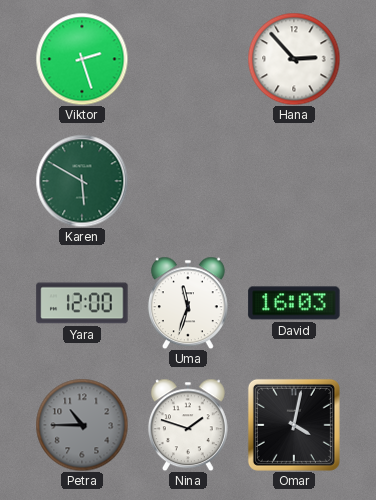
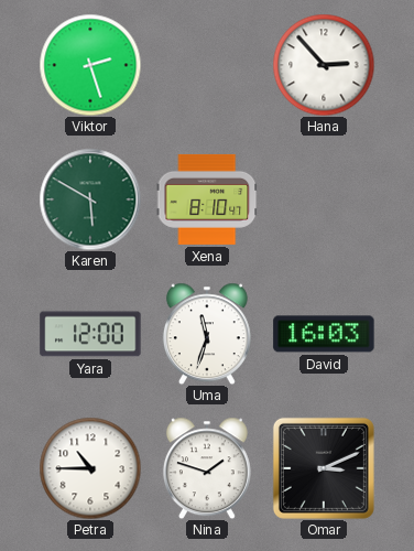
Xena: none -> 8:10 (207, 199)
Petra dial: grey -> white (90, 468)
Omar: 4:02 -> 3:11 (324, 468)
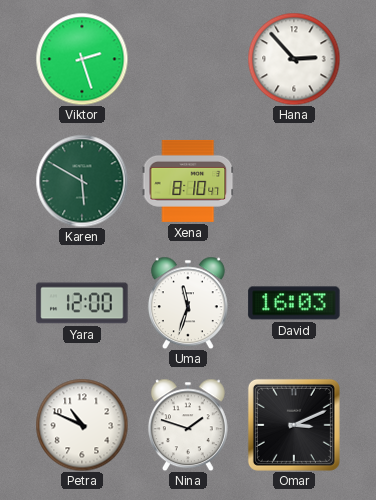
Petra: 10:45 -> 10:49 (82, 425)
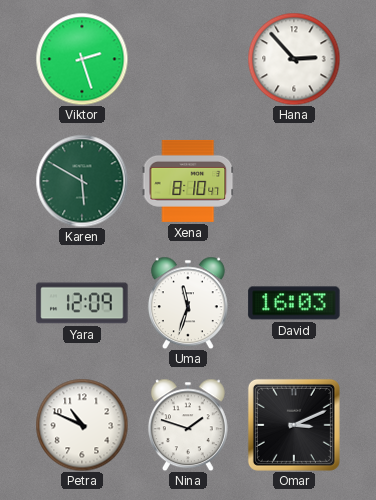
Yara: 12:00 -> 12:09 (82, 303)
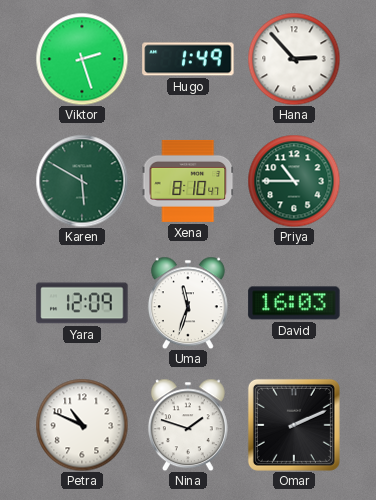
Hugo: none -> 1:49 (188, 59)
Priya: none -> 10:45 (294, 181)
Omar: 3:11 -> 2:11 (294, 425)
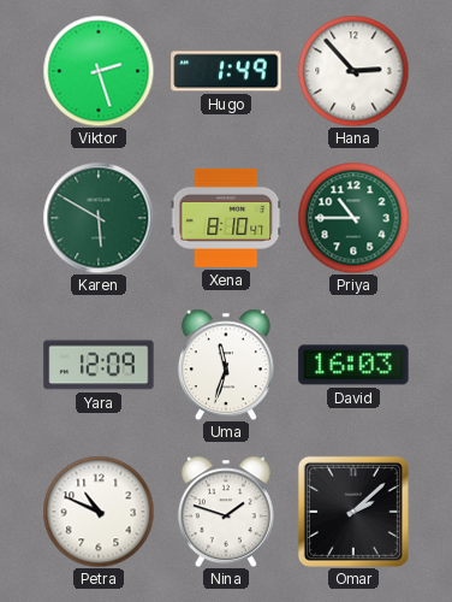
Omar: 2:11 -> 2:08 (353, 512)
